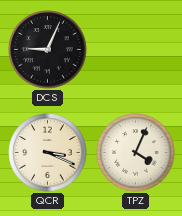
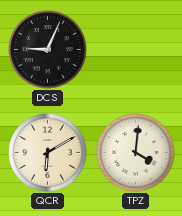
QCR: 3:19 -> 6:10 (48, 153)
TPZ: 4:04 -> 4:01 (136, 153)
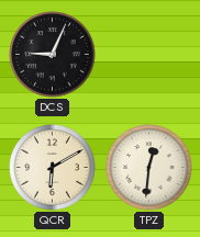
TPZ: 4:01 -> 12:31 (149, 168)
